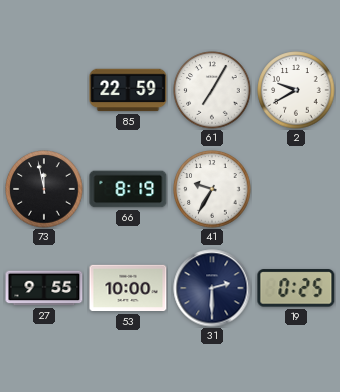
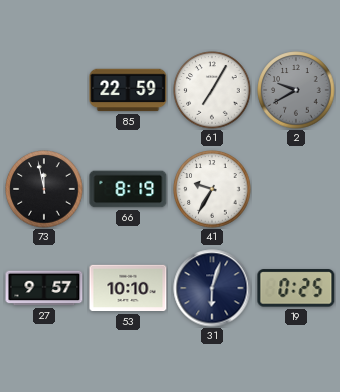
2 dial: white -> grey (296, 90)
27: 9:55 -> 9:57 (44, 288)
53: 10:00 -> 10:10 (128, 288)
31: 2:30 -> 6:03 (212, 288)
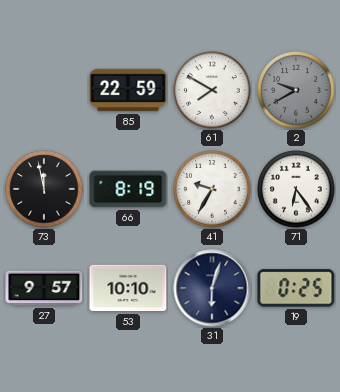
61: 7:05 -> 7:50 (212, 90)
71: none -> 6:24 (296, 189)
